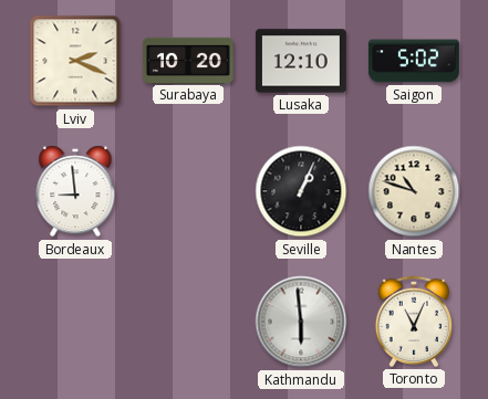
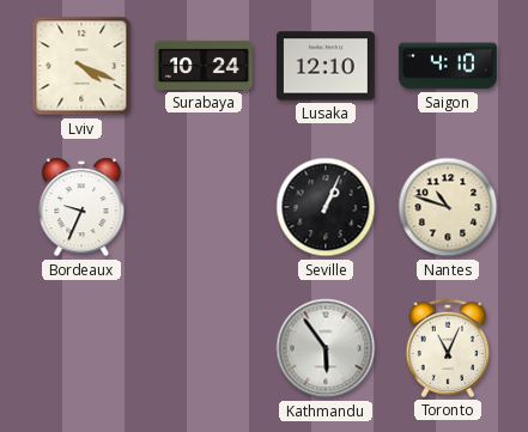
Lviv: 2:19 -> 4:19 (81, 66)
Surabaya: 10:20 -> 10:24 (205, 65)
Saigon: 5:02 -> 4:10 (448, 66)
Bordeaux: 8:59 -> 9:34 (81, 207)
Kathmandu: 5:59 -> 5:54 (326, 348)
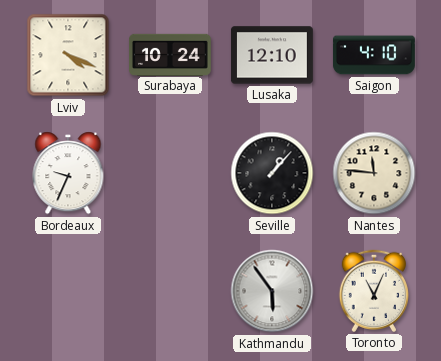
Seville: 1:04 -> 1:07 (272, 173)
Nantes: 10:48 -> 11:46 (374, 173)
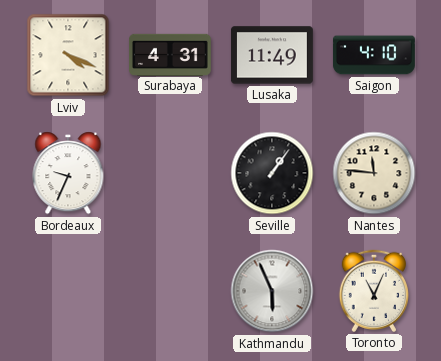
Surabaya: 10:24 -> 4:31 (171, 54)
Lusaka: 12:10 -> 11:49 (272, 55)
Seville: 1:07 -> 1:06 (272, 173)
Kathmandu: 5:54 -> 5:56 (272, 291)
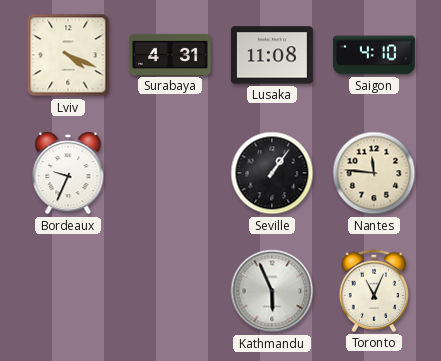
Lusaka: 11:49 -> 11:08 (272, 55)
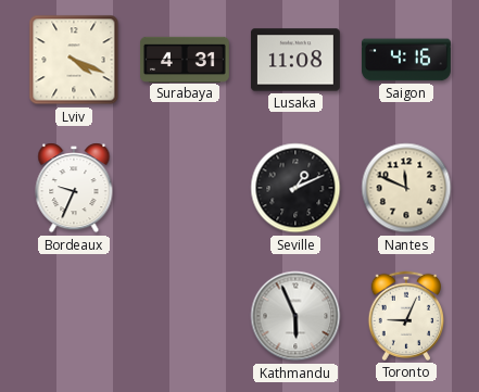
Saigon: 4:10 -> 4:16 (406, 60)
Seville: 1:06 -> 1:11 (295, 188)
Nantes: 11:46 -> 11:49 (406, 188)
Toronto: 11:04 -> 9:04 (405, 316)
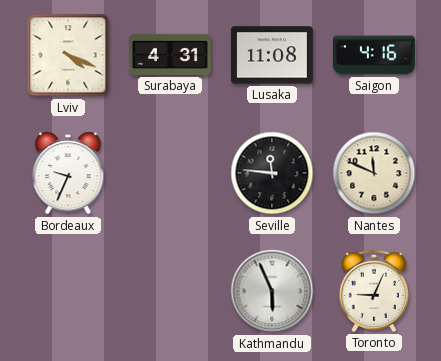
Seville: 1:11 -> 11:46 (272, 173)
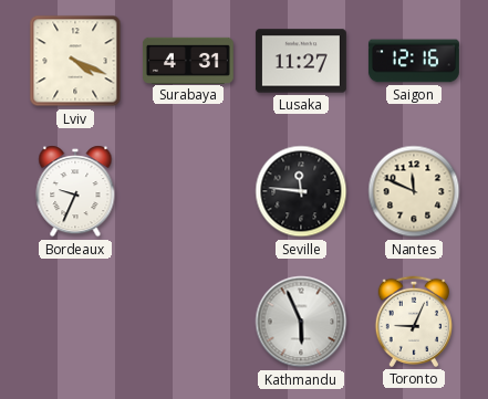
Lusaka: 11:08 -> 11:27 (301, 61)
Saigon: 4:16 -> 12:16 (414, 61)
